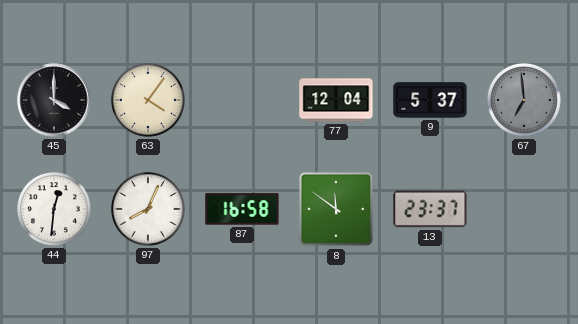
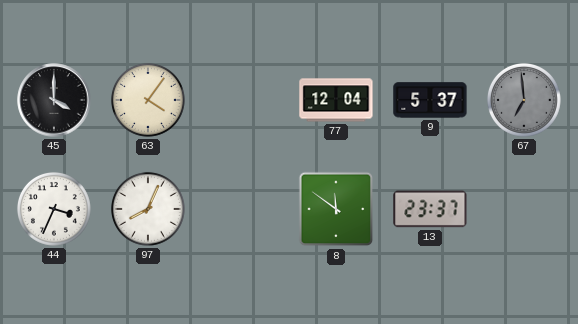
44: 12:31 -> 3:34 (54, 209)
87: 16:58 -> none (242, 209)
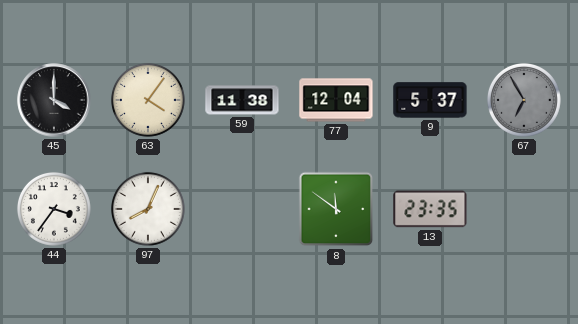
59: none -> 11:38 (242, 100)
67: 6:59 -> 6:55 (524, 100)
44: 3:34 -> 3:36 (54, 209)
13: 23:37 -> 23:35 (430, 209)
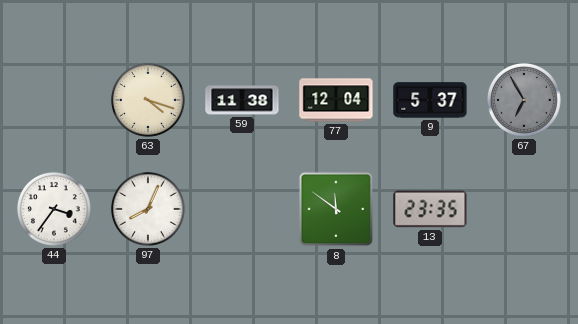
45: 4:00 -> none (54, 100)
63: 4:06 -> 4:18 (148, 100)
